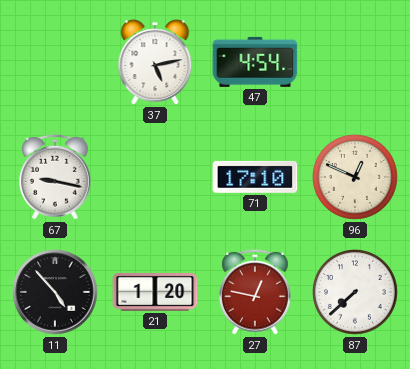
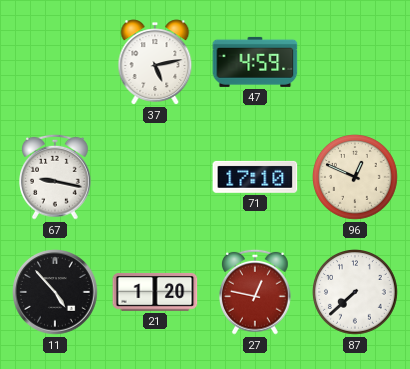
47: 4:54 -> 4:59 (255, 62)
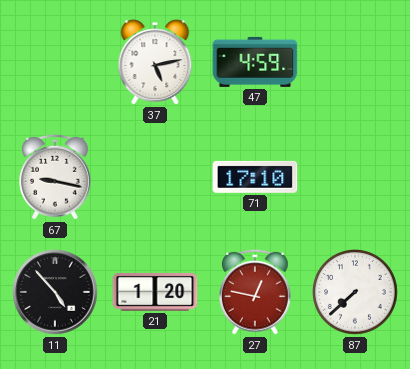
96: 12:49 -> none (356, 178)
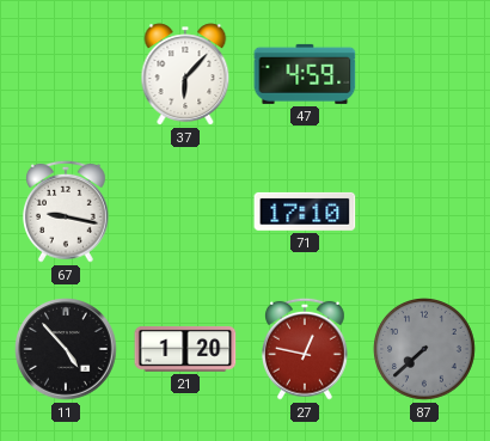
37: 5:13 -> 6:07 (185, 74)
87 dial: white -> grey (425, 350)
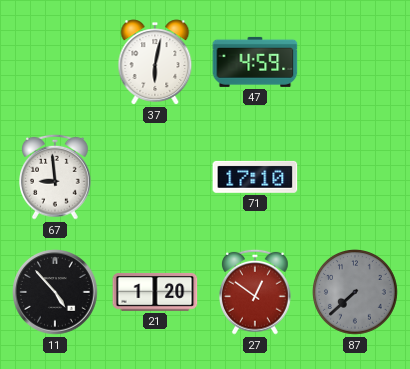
37: 6:07 -> 6:02 (155, 62)
67: 9:17 -> 8:59 (56, 177)
27: 12:47 -> 12:51 (256, 292)
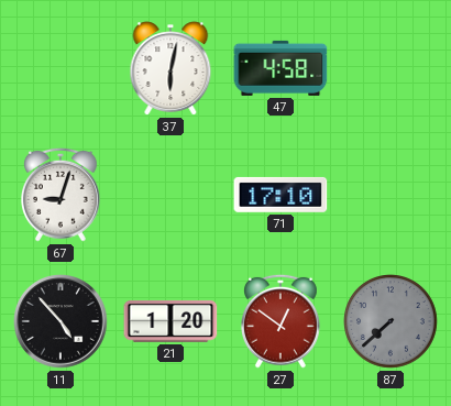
47: 4:59 -> 4:58 (280, 68)
67: 8:59 -> 9:03 (62, 195)
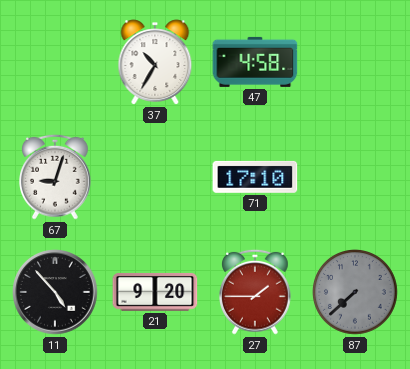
37: 6:02 -> 10:35 (155, 62)
21: 1:20 -> 9:20 (155, 292)
27: 12:51 -> 1:45 (256, 292)
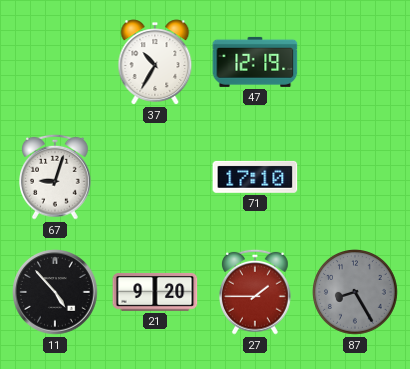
47: 4:58 -> 12:19 (255, 62)
87: 7:38 -> 8:25 (356, 293)
